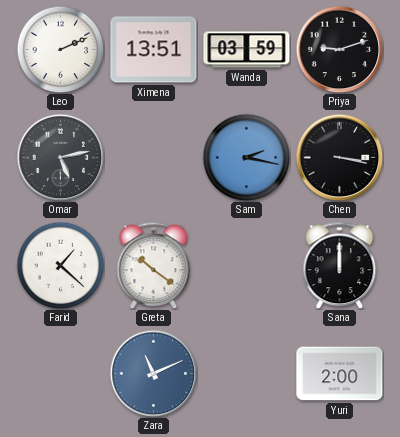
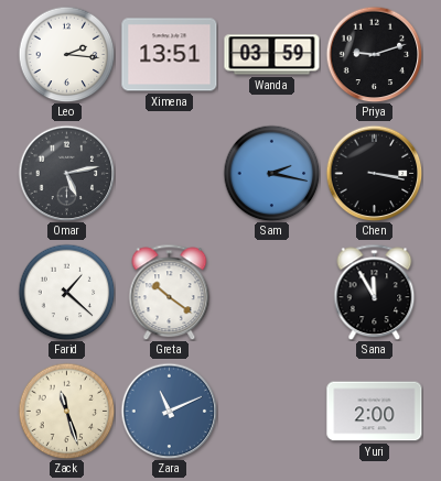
Leo: 2:11 -> 2:16 (66, 54)
Sana: 12:00 -> 11:55 (375, 292)
Zack: none -> 11:27 (66, 411)
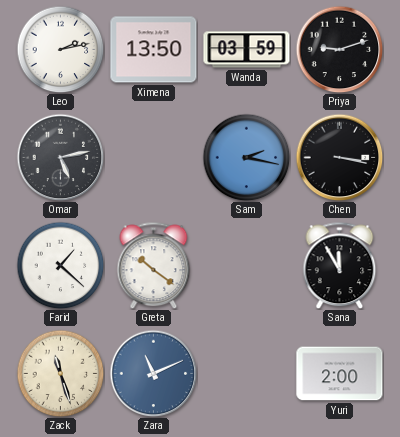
Leo: 2:16 -> 2:13 (60, 49)
Ximena: 13:51 -> 13:50 (154, 50)
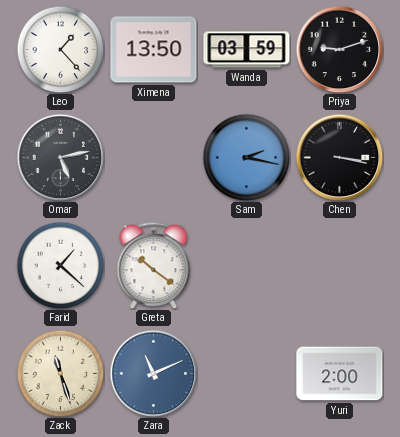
Leo: 2:13 -> 1:23 (60, 49)
Sana: 11:55 -> none (340, 265)
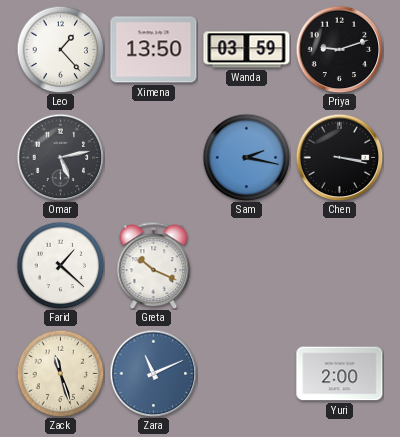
Greta: 10:21 -> 10:19 (154, 265)
